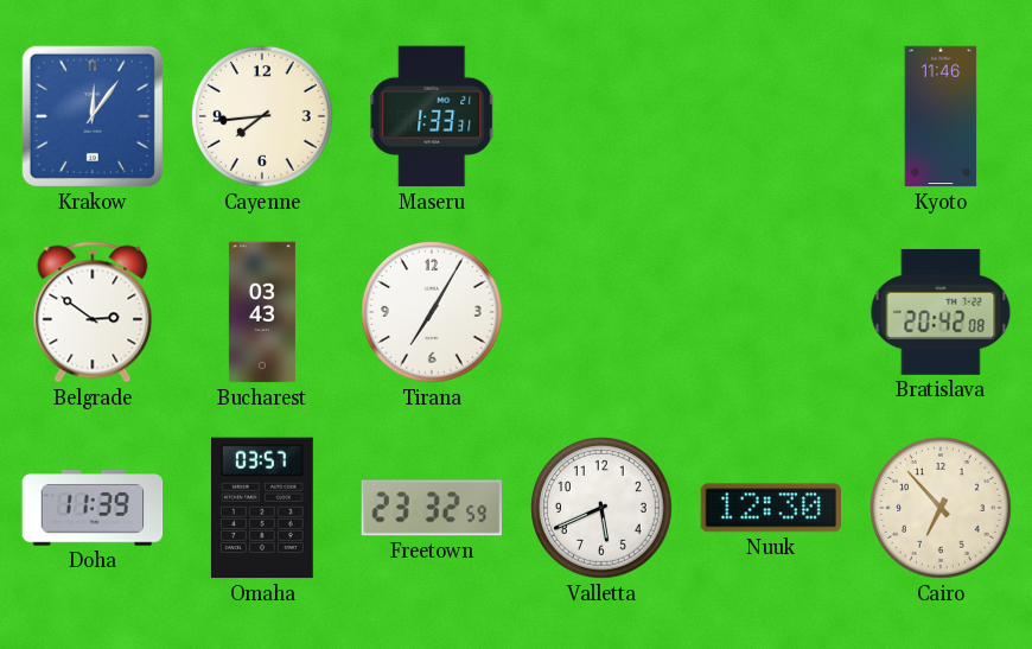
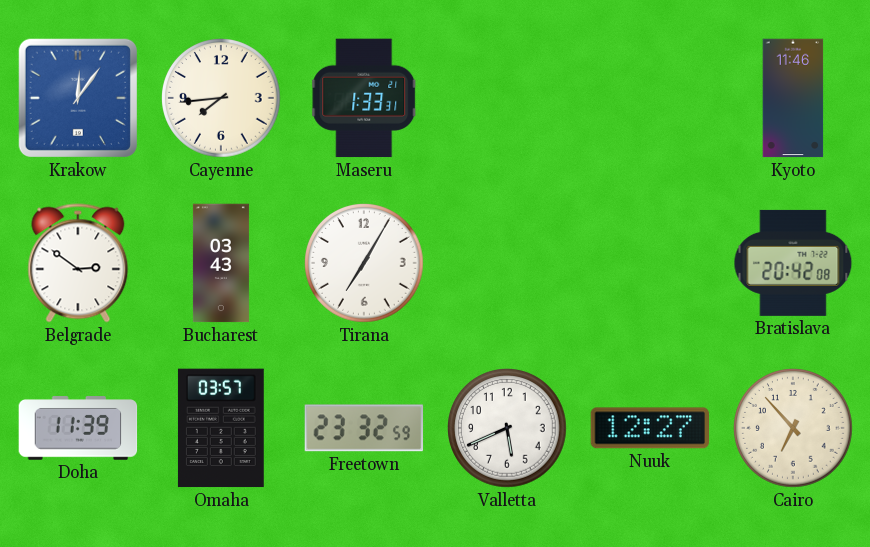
Nuuk: 12:30 -> 12:27 (649, 428)
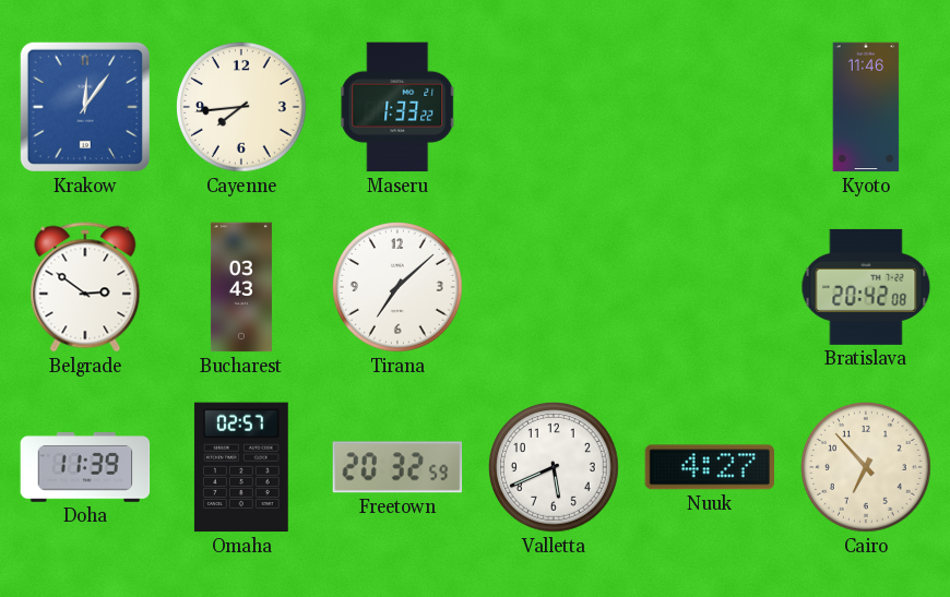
Maseru: 1:33:31 -> 1:33:22 (399, 107)
Tirana: 7:05 -> 7:08 (399, 288)
Omaha: 03:57 -> 02:57 (241, 467)
Freetown: 23:32 -> 20:32 (397, 467)
Nuuk: 12:27 -> 4:27 (709, 467)
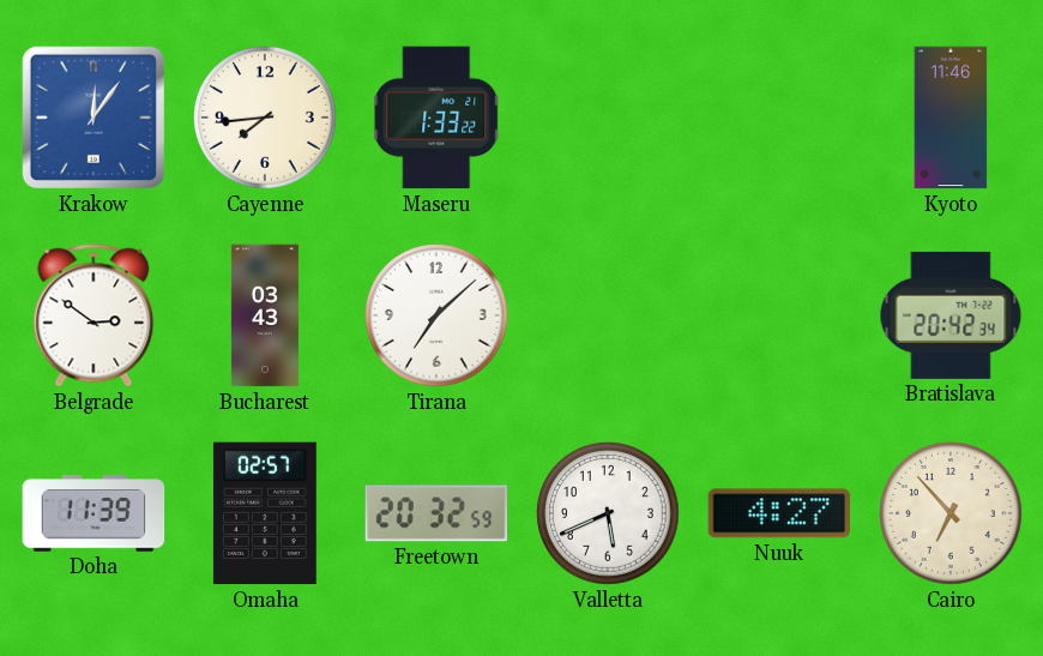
Bratislava: 20:42:08 -> 20:42:34 (951, 315)
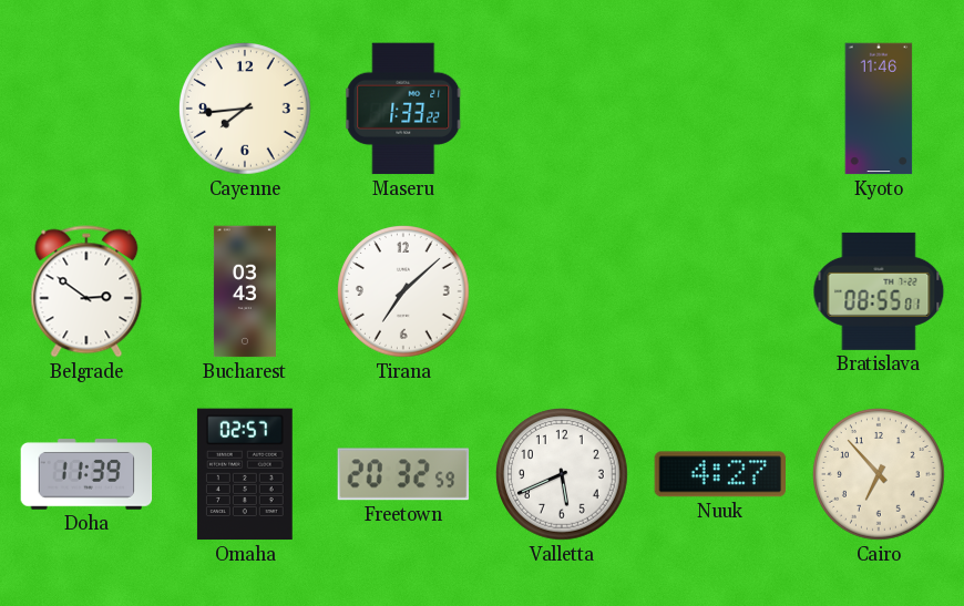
Krakow: 12:06 -> none (94, 118)
Bratislava: 20:42 -> 08:55 (879, 291)
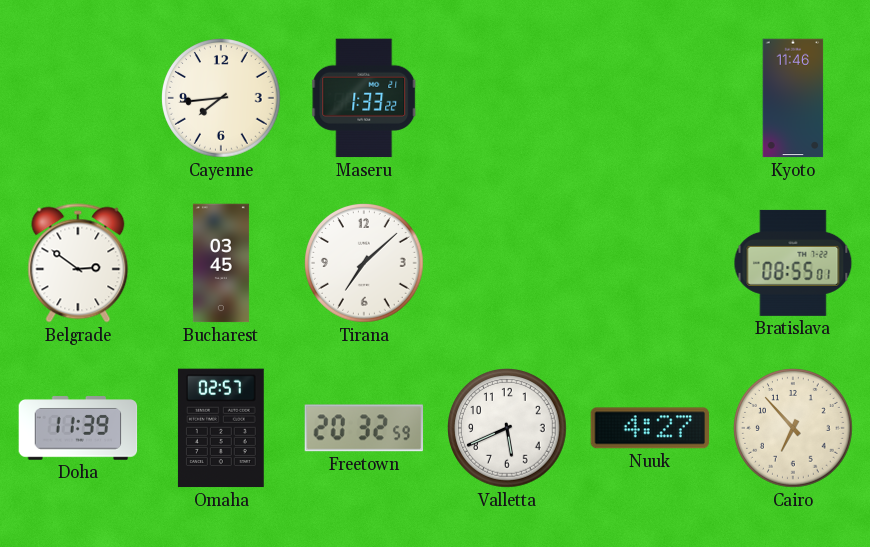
Bucharest: 03:43 -> 03:45 (221, 263)
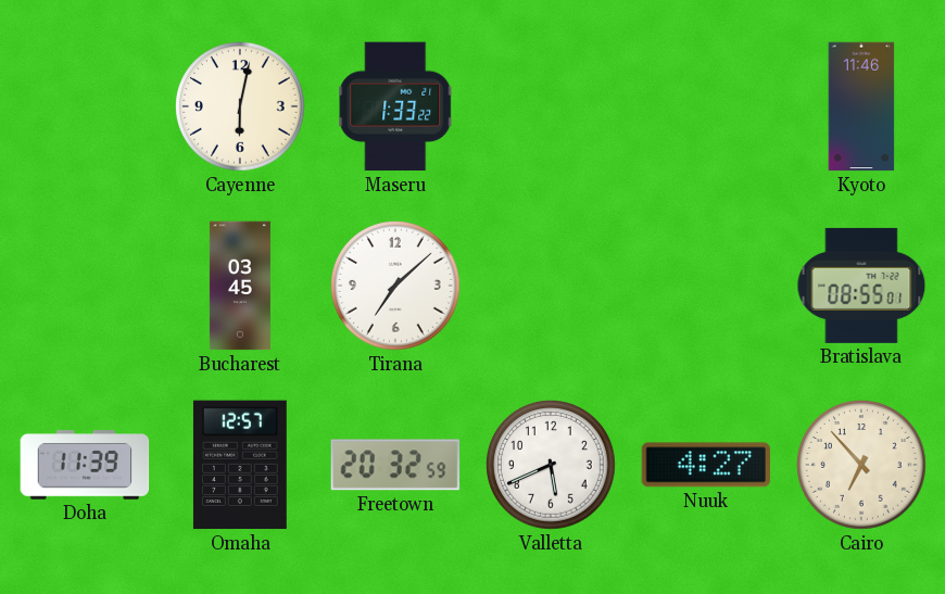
Cayenne: 7:44 -> 6:02 (241, 108)
Belgrade: 2:51 -> none (78, 263)
Omaha: 02:57 -> 12:57 (240, 465)
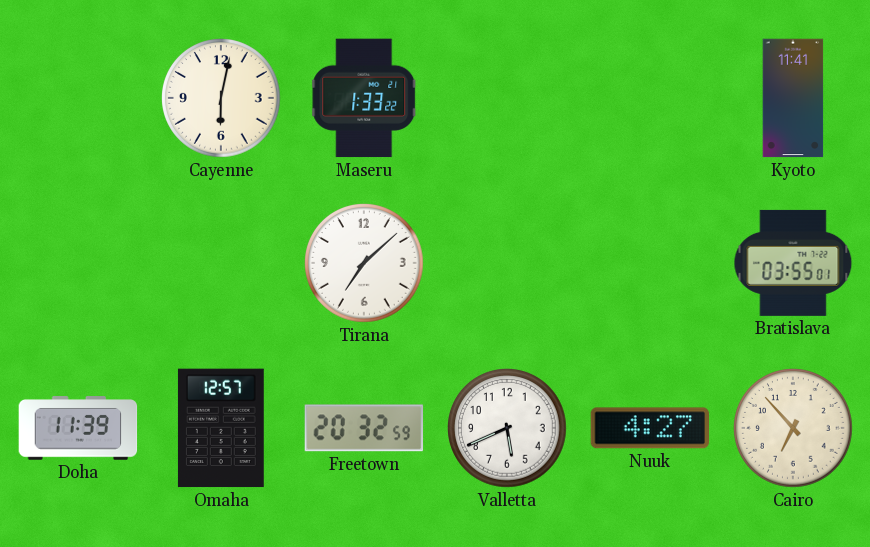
Kyoto: 11:46 -> 11:41 (793, 98)
Bucharest: 03:45 -> none (240, 286)
Bratislava: 08:55 -> 03:55 (793, 263)
